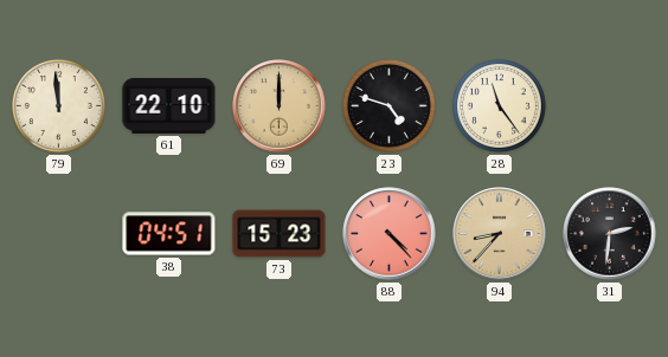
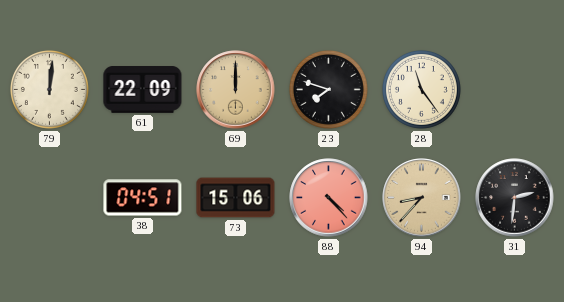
79: 11:59 -> 12:01 (49, 89)
61: 22:10 -> 22:09 (143, 90)
23: 4:48 -> 7:48 (328, 89)
73: 15:23 -> 15:06 (236, 198)
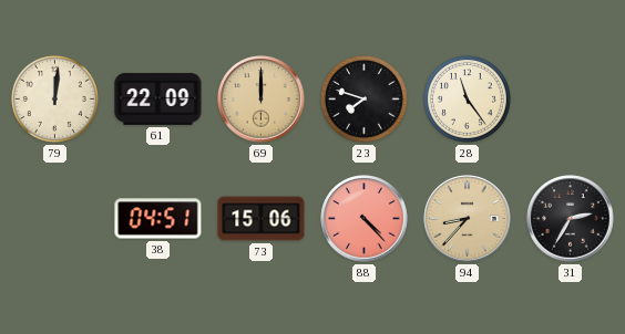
31: 2:31 -> 2:35 (571, 219)
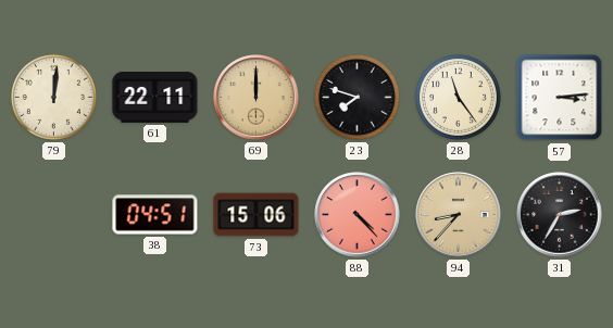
61: 22:09 -> 22:11 (155, 98)
57: none -> 3:14 (560, 98)
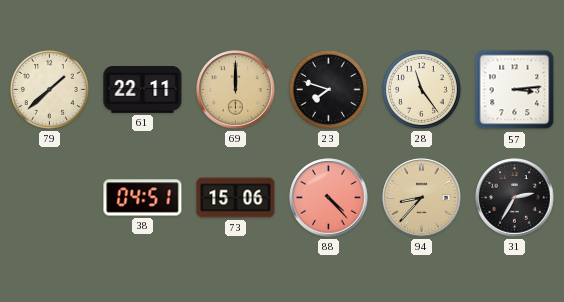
79: 12:01 -> 1:38 (49, 89)
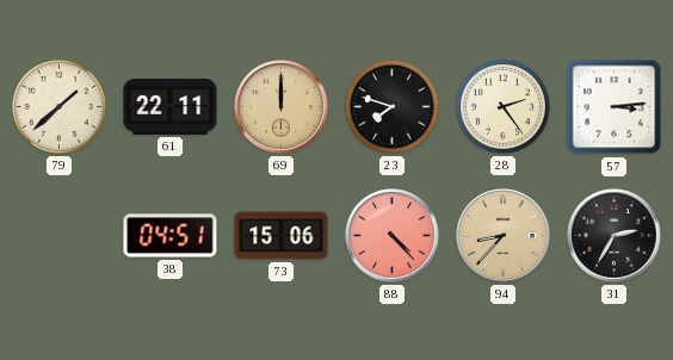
28: 11:24 -> 2:24 (502, 106)
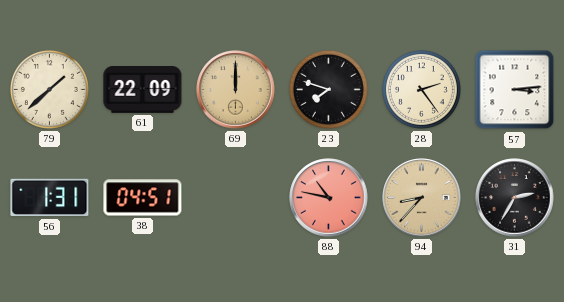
61: 22:11 -> 22:09 (143, 90)
56: none -> 1:31 (50, 198)
73: 15:06 -> none (282, 236)
88: 4:23 -> 10:47 (329, 198)
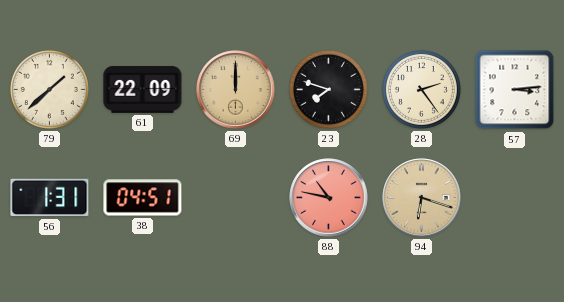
94: 8:37 -> 6:18 (422, 198)
31: 2:35 -> none (515, 198)
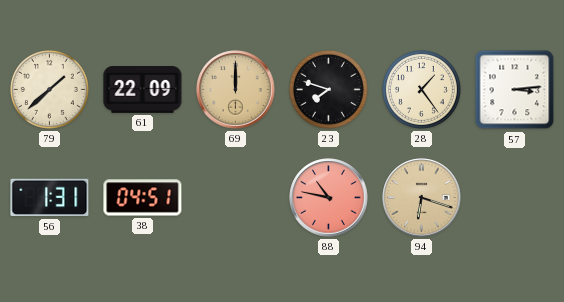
28: 2:24 -> 1:24 (421, 89)
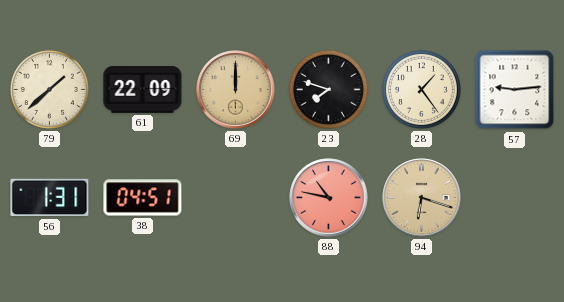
57: 3:14 -> 9:14 (515, 90)
